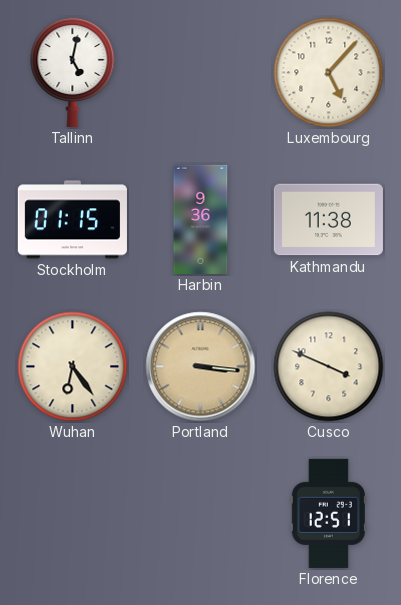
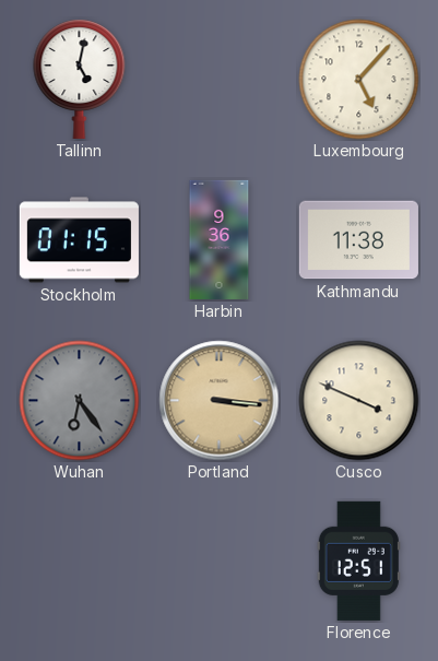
Wuhan dial: cream -> grey (80, 401)
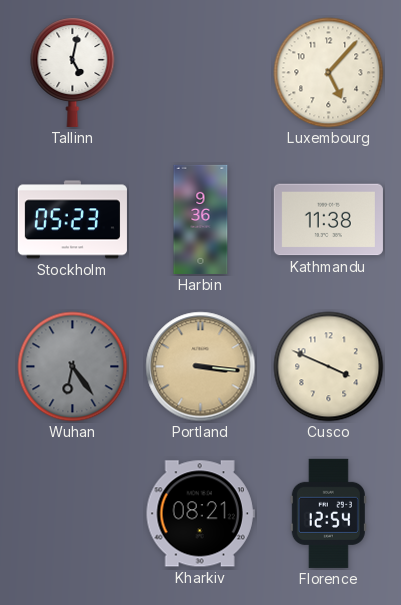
Stockholm: 01:15 -> 05:23 (72, 220)
Kharkiv: none -> 08:21 (200, 514)
Florence: 12:51 -> 12:54 (328, 513)
